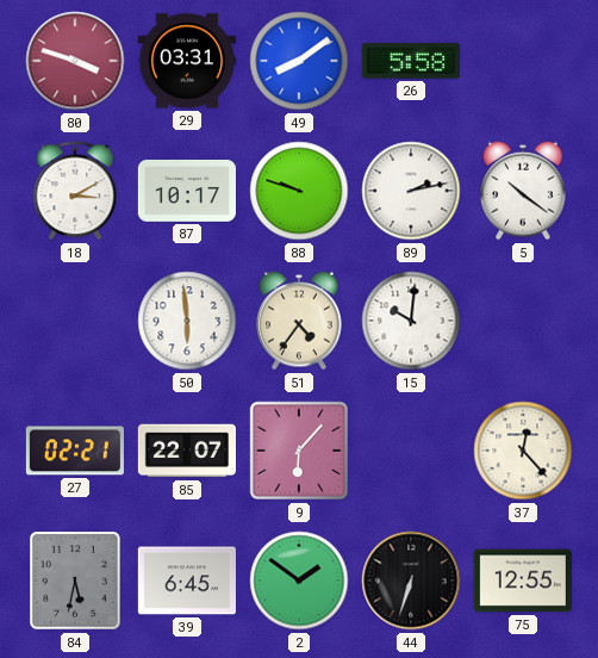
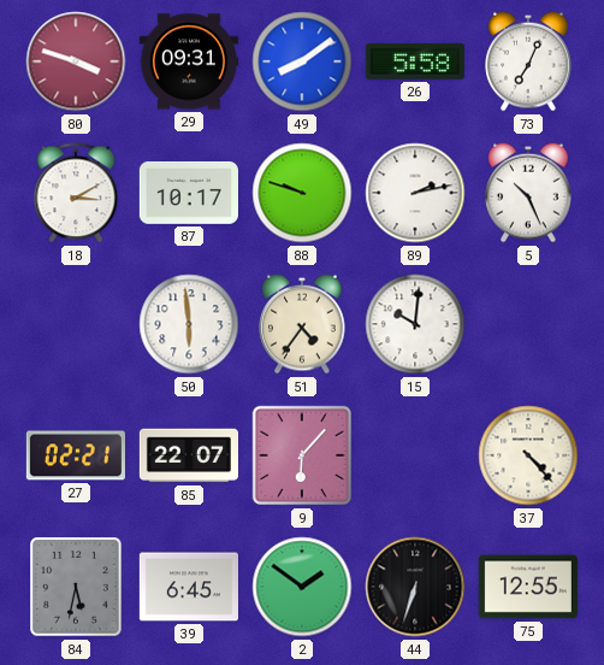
29: 03:31 -> 09:31 (189, 61)
73: none -> 7:04 (528, 61)
5: 10:21 -> 10:26 (528, 193)
37: 12:23 -> 4:23 (528, 455)
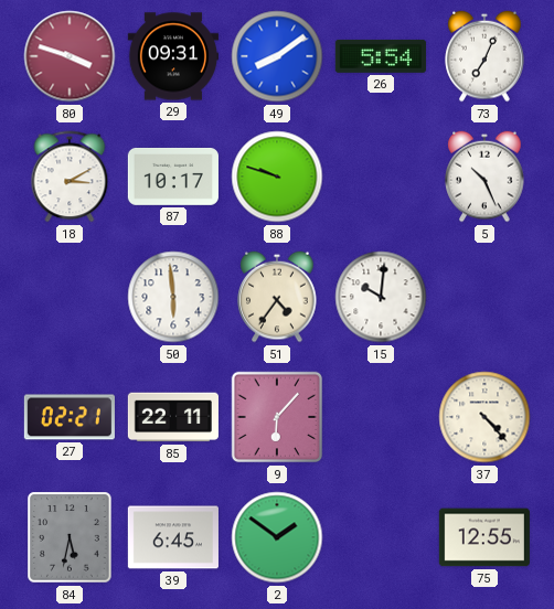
26: 5:58 -> 5:54 (381, 56)
89: 2:13 -> none (415, 193)
85: 22:07 -> 22:11 (173, 417)
44: 6:33 -> none (415, 587)
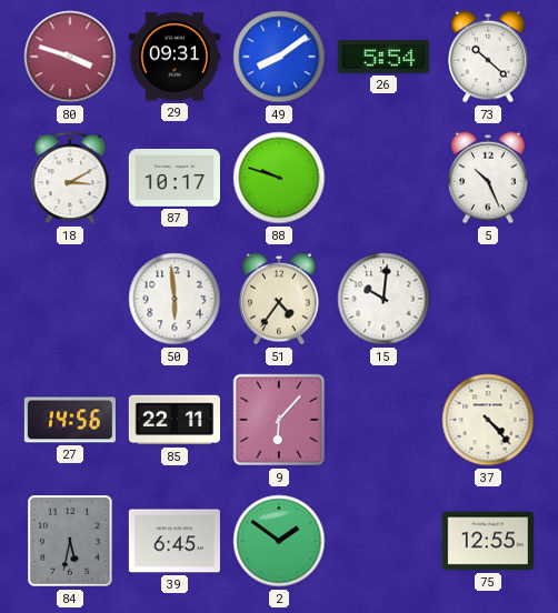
73: 7:04 -> 10:22 (488, 57)
27: 02:21 -> 14:56 (70, 420)
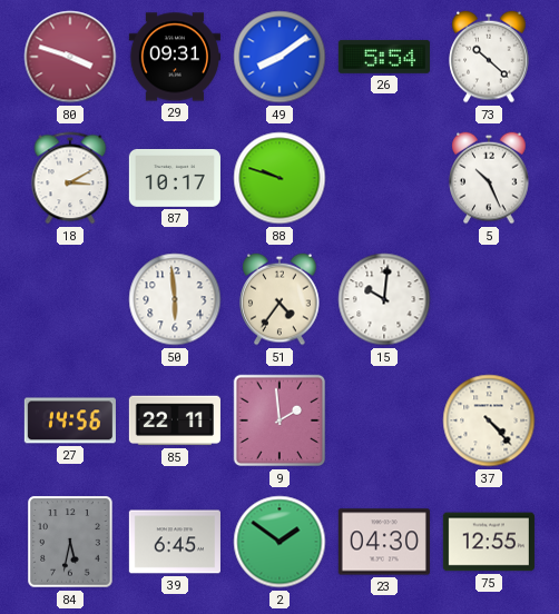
9: 6:07 -> 1:59 (279, 420)
23: none -> 04:30 (384, 542)
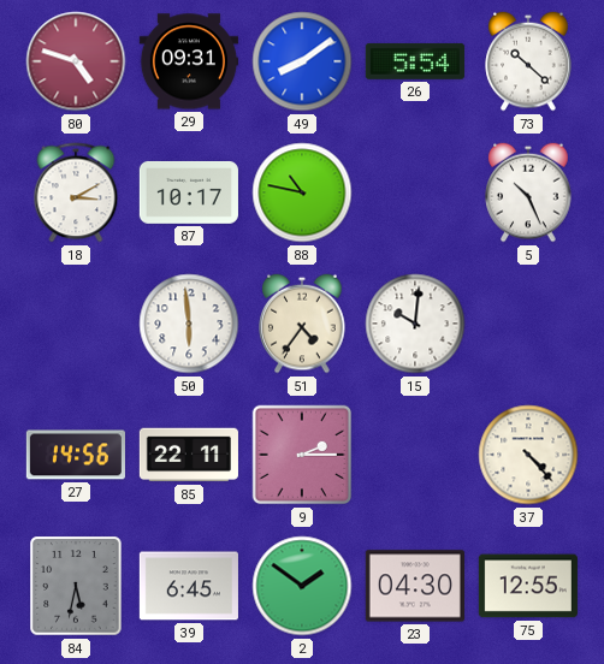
80: 3:48 -> 4:48 (76, 61)
88: 9:48 -> 10:47 (302, 192)
9: 1:59 -> 2:15 (302, 455)
